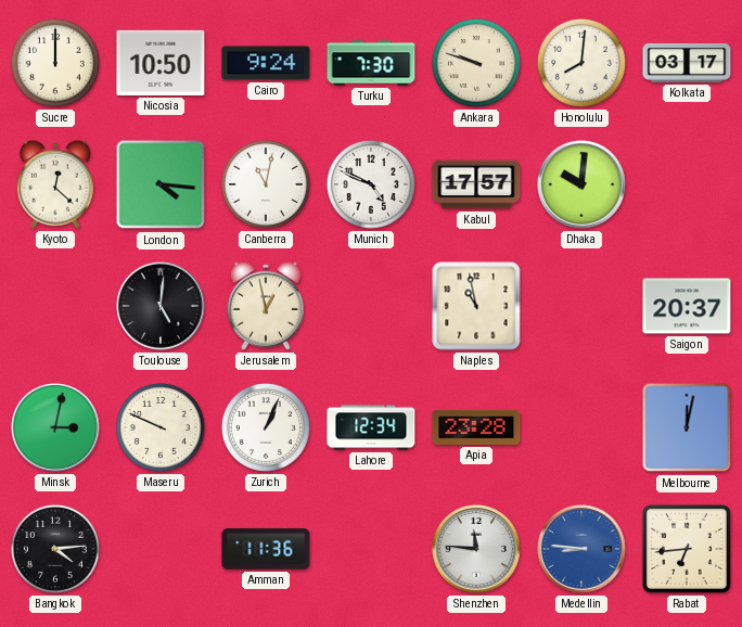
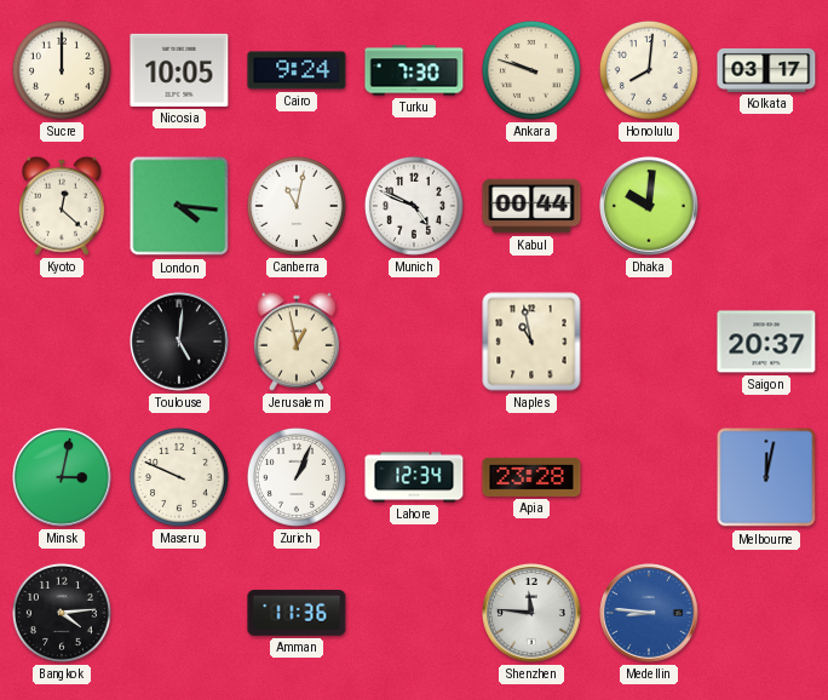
Nicosia: 10:50 -> 10:05 (179, 70)
Kabul: 17:57 -> 00:44 (531, 206)
Rabat: 6:44 -> none (687, 549)
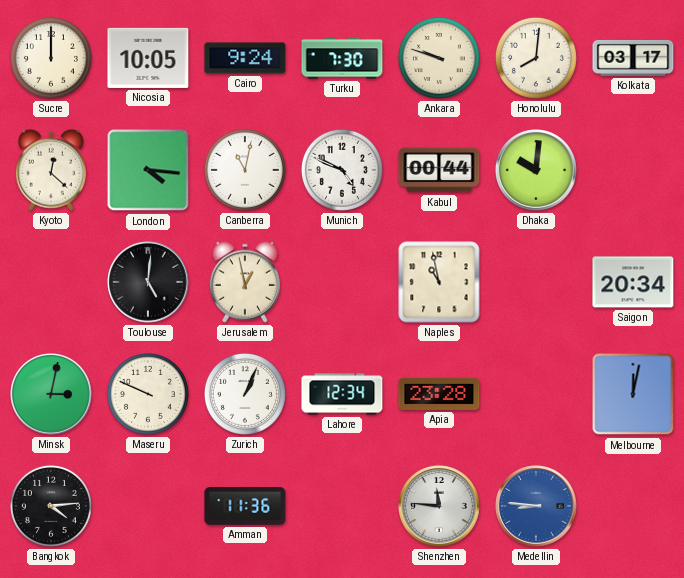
Saigon: 20:37 -> 20:34 (633, 282)
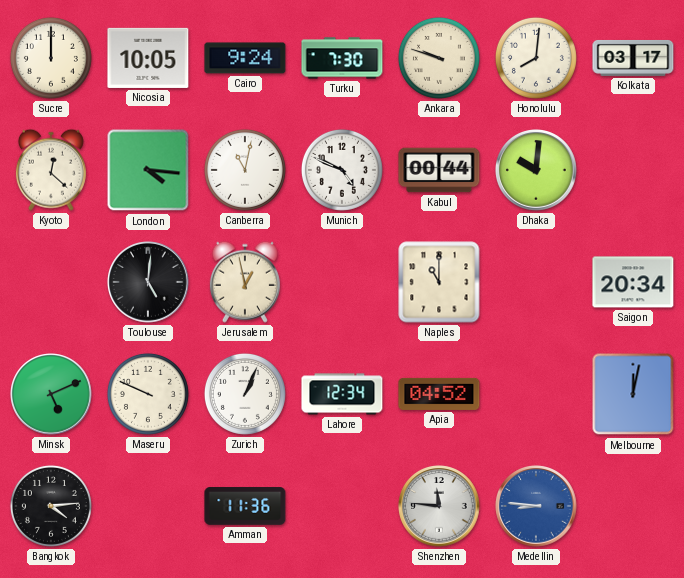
Naples: 10:58 -> 11:00 (439, 282)
Minsk: 3:02 -> 5:11 (51, 394)
Apia: 23:28 -> 04:52 (439, 394)
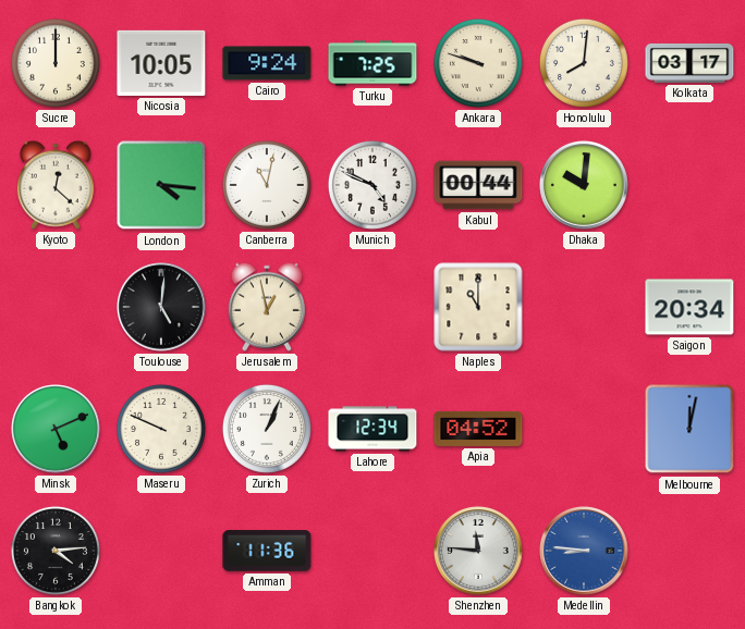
Turku: 7:30 -> 7:25 (373, 63)
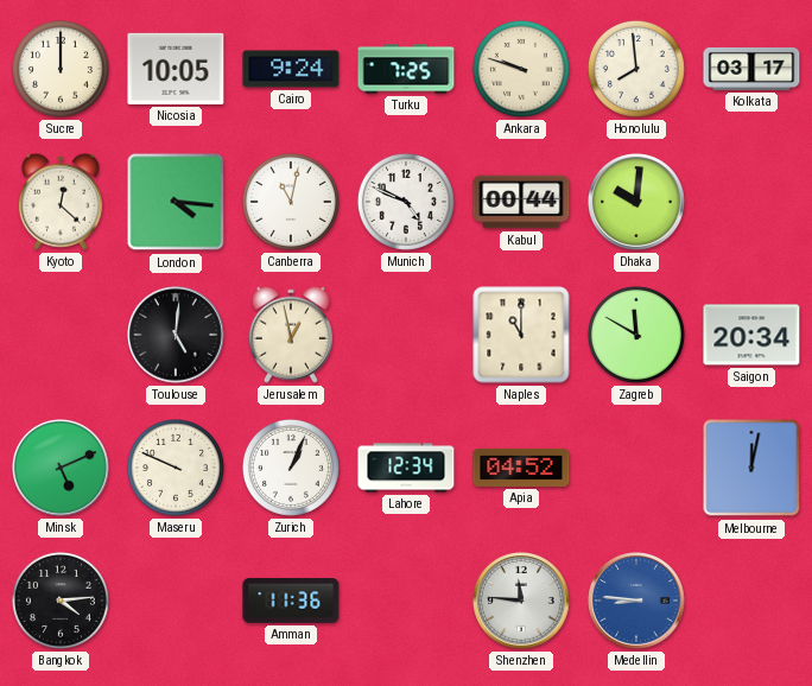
Honolulu: 8:01 -> 7:59 (636, 69)
Zagreb: none -> 11:50 (636, 335)
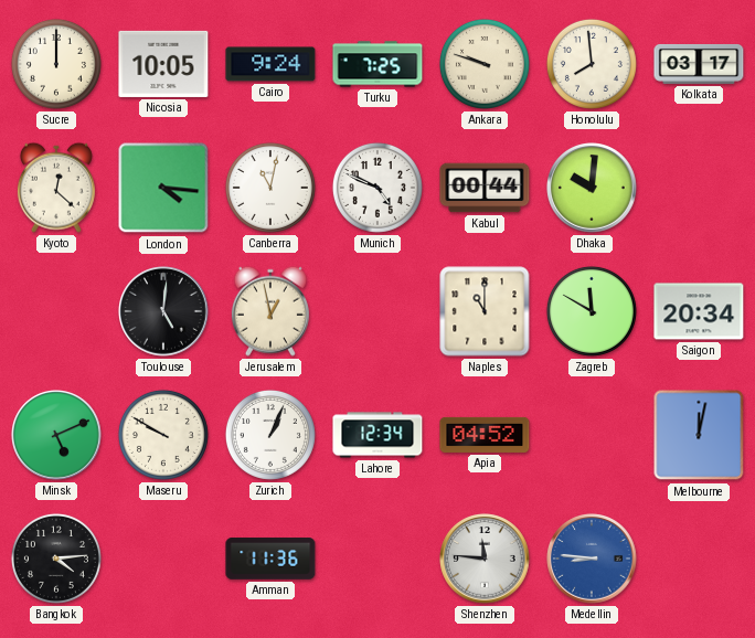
Maseru: 9:49 -> 9:50 (163, 435)
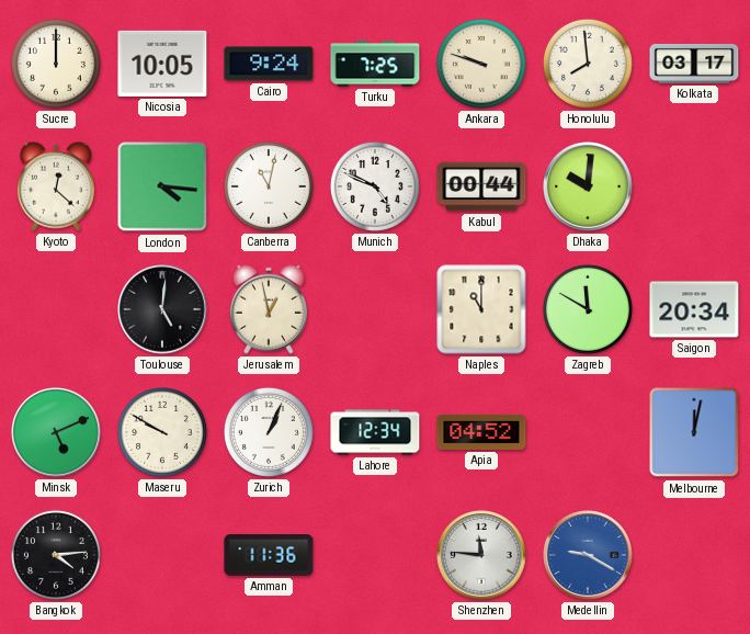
Medellin: 8:46 -> 9:20 (588, 555)
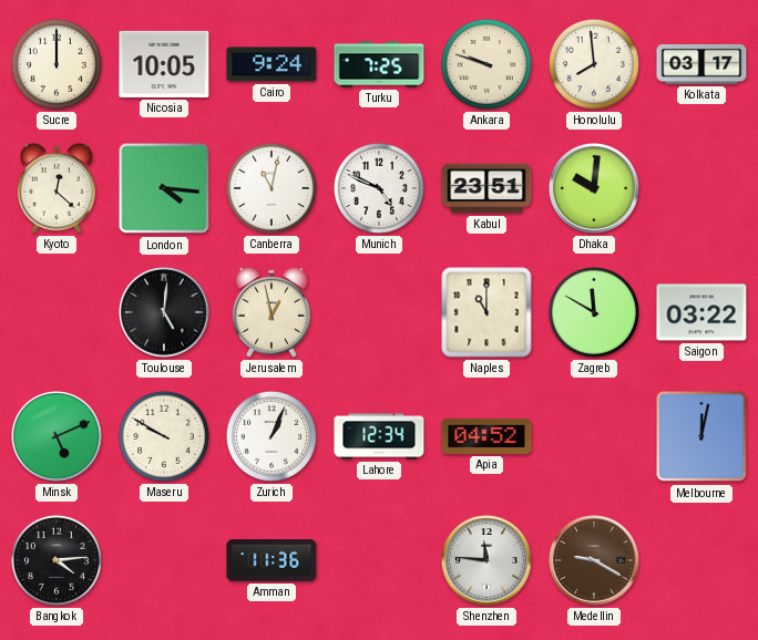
Kabul: 00:44 -> 23:51 (486, 188)
Saigon: 20:34 -> 03:22 (701, 312)
Medellin dial: blue -> brown (594, 560)
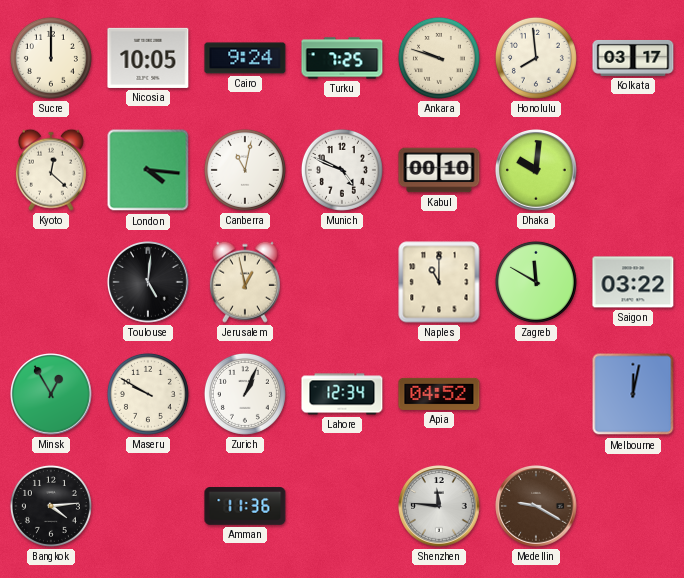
Kabul: 23:51 -> 00:10 (439, 170)
Minsk: 5:11 -> 12:55 (51, 394)
